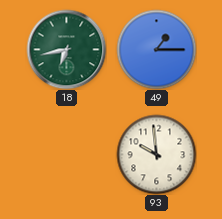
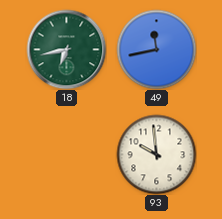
49: 1:15 -> 11:43 (156, 49)
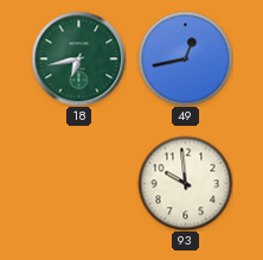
49: 11:43 -> 12:43 (185, 58)
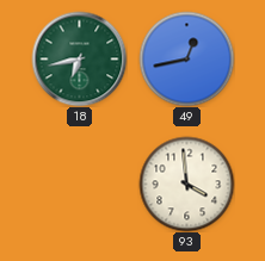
93: 9:59 -> 3:59 (186, 184)
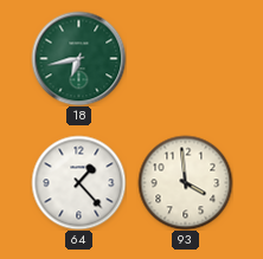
49: 12:43 -> none (186, 58)
64: none -> 1:23 (78, 182)
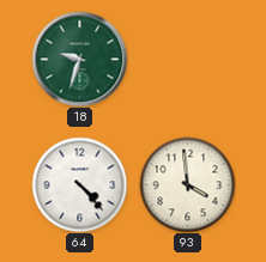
18: 6:43 -> 9:33 (79, 59)
64: 1:23 -> 4:23 (79, 184)
